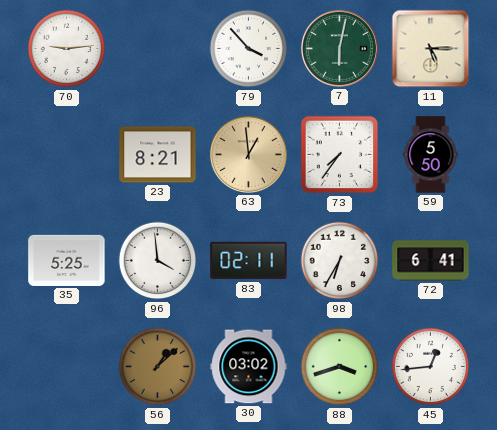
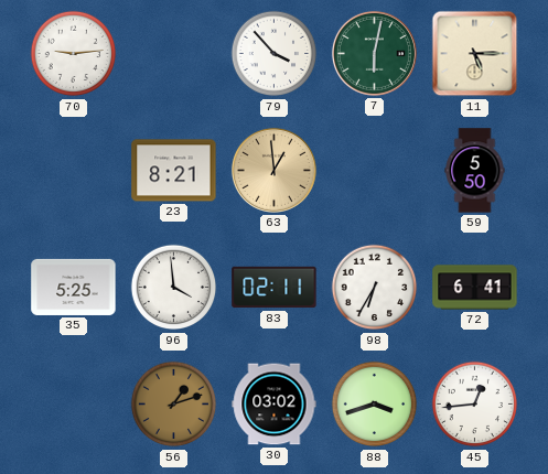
73: 7:36 -> none (340, 155)
56: 1:08 -> 1:12 (174, 405)
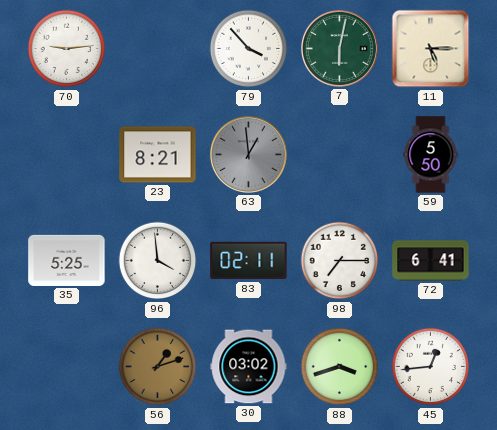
63 dial: champagne -> grey (248, 154)
98: 6:35 -> 7:15 (340, 261)
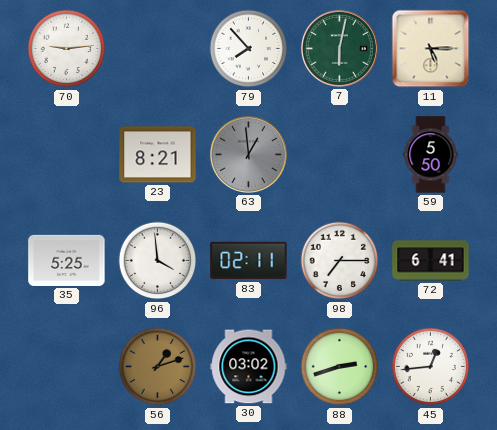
79: 3:53 -> 7:53 (249, 49)
88: 3:42 -> 2:42 (340, 367)
